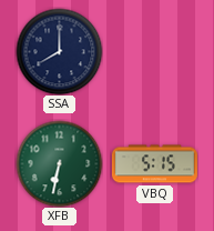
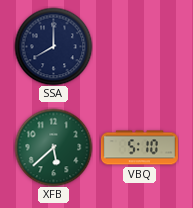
XFB: 6:32 -> 5:38 (53, 147)
VBQ: 5:15 -> 5:10 (139, 148)
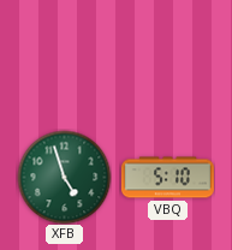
SSA: 8:00 -> none (53, 46)
XFB: 5:38 -> 4:57 (64, 177)
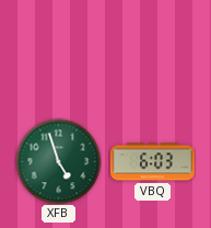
VBQ: 5:10 -> 6:03 (152, 162)
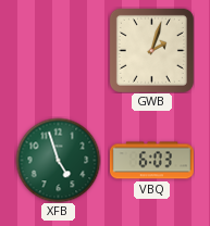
GWB: none -> 2:03 (151, 50)
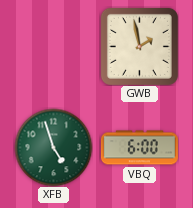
GWB: 2:03 -> 1:58 (139, 46)
VBQ: 6:03 -> 6:00 (139, 148)
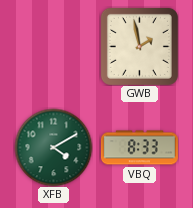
XFB: 4:57 -> 4:10 (53, 147)
VBQ: 6:00 -> 8:33 (139, 148)
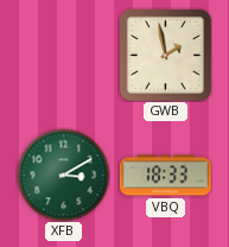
XFB: 4:10 -> 3:10 (63, 175)
VBQ: 8:33 -> 18:33 (165, 176)
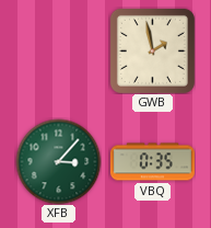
XFB: 3:10 -> 3:07 (58, 161)
VBQ: 18:33 -> 0:35 (152, 162)
